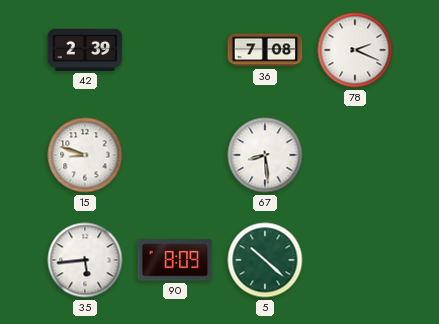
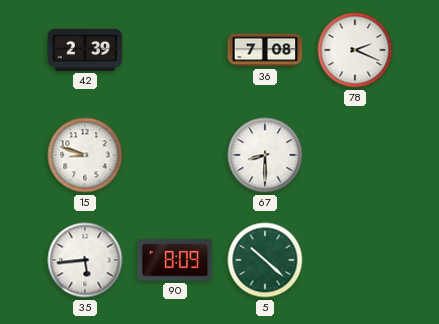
67: 8:29 -> 8:30 (265, 155)
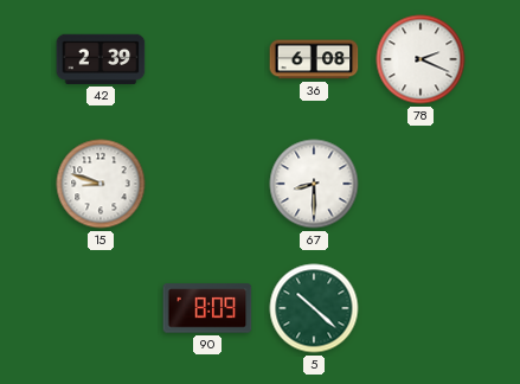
36: 7:08 -> 6:08 (314, 59)
35: 5:44 -> none (85, 260)
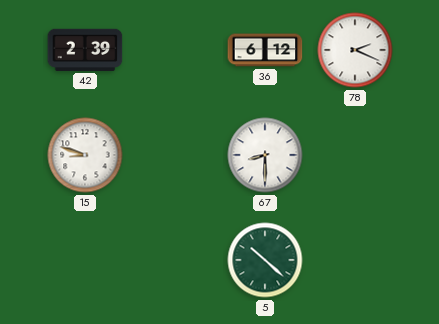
36: 6:08 -> 6:12 (265, 50)
90: 8:09 -> none (207, 308)
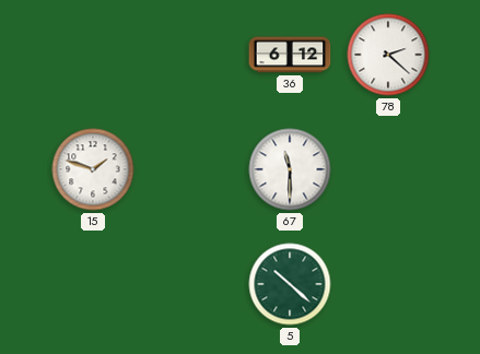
42: 2:39 -> none (85, 50)
78: 2:19 -> 2:22 (388, 55)
15: 8:48 -> 1:48 (93, 169)
67: 8:30 -> 11:30 (290, 169)
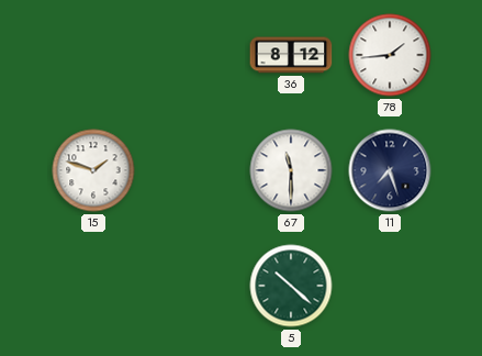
36: 6:12 -> 8:12 (291, 55)
78: 2:22 -> 1:44 (390, 55)
11: none -> 7:27 (390, 170)
